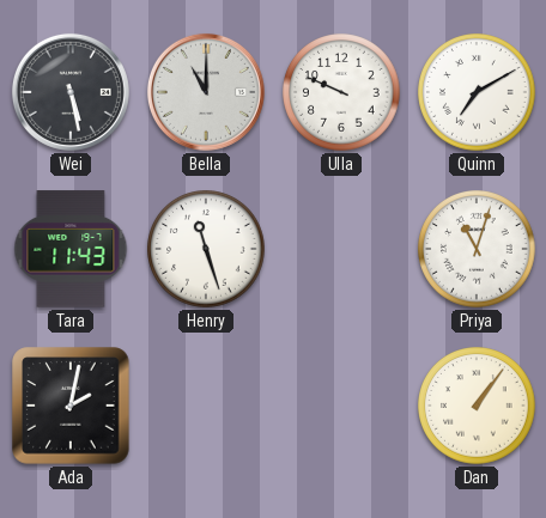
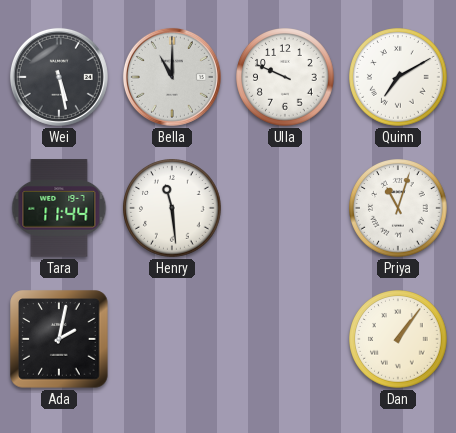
Tara: 11:43 -> 11:44 (59, 208)
Henry: 11:27 -> 11:29 (172, 208)
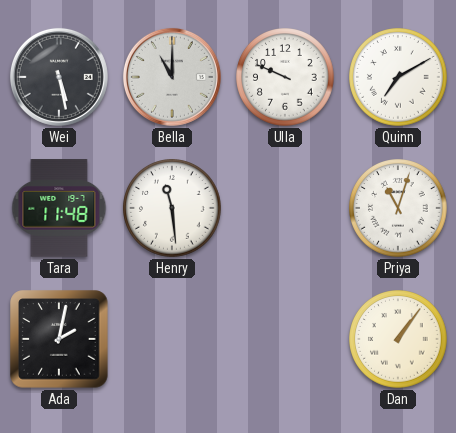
Tara: 11:44 -> 11:48 (59, 208)
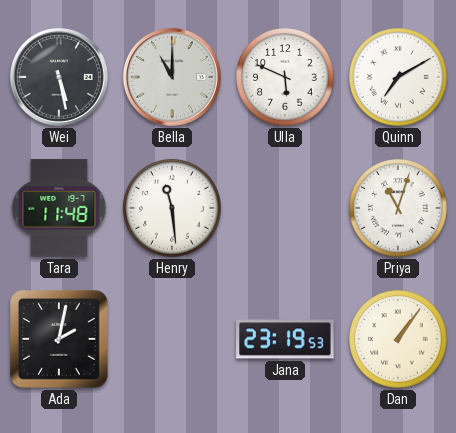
Ulla: 9:49 -> 5:49 (285, 77)
Jana: none -> 23:19 (285, 339)
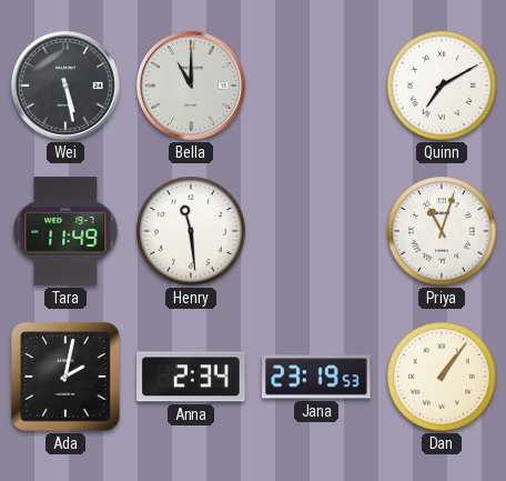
Ulla: 5:49 -> none (285, 77)
Tara: 11:48 -> 11:49 (65, 231)
Anna: none -> 2:34 (191, 377)
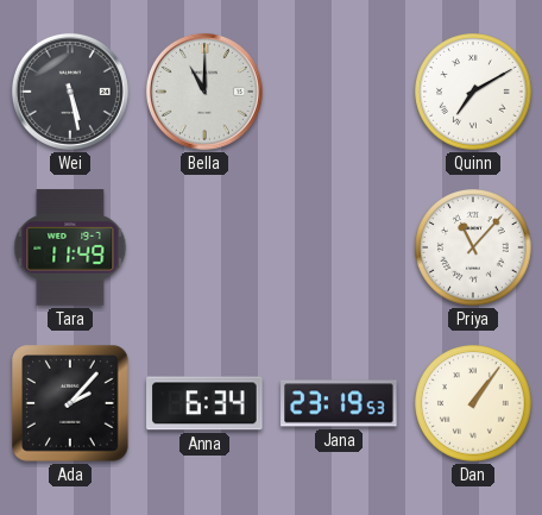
Henry: 11:29 -> none (191, 231)
Priya: 11:03 -> 11:07 (473, 247)
Ada: 2:02 -> 2:07 (70, 403)
Anna: 2:34 -> 6:34 (204, 403)
